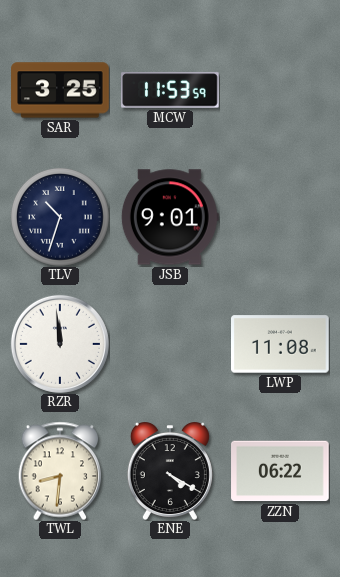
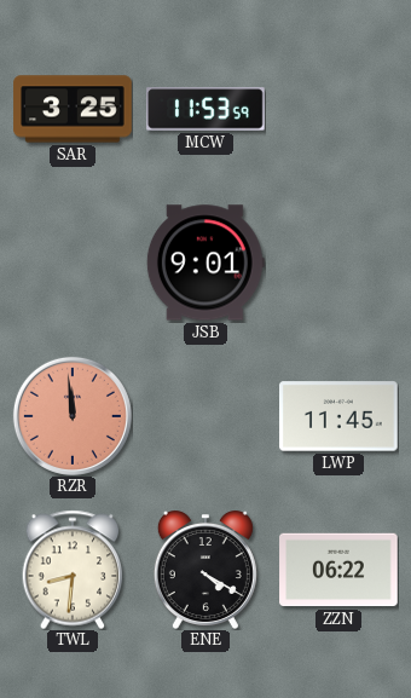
TLV: 10:33 -> none (60, 217)
RZR dial: white -> salmon (73, 416)
LWP: 11:08 -> 11:45 (340, 416)
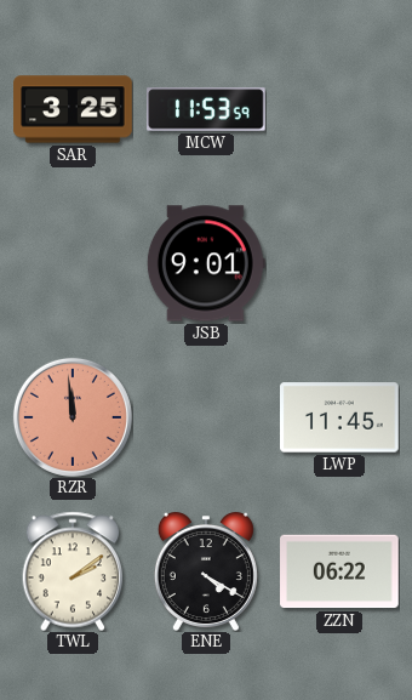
TWL: 8:31 -> 2:09 (73, 571)
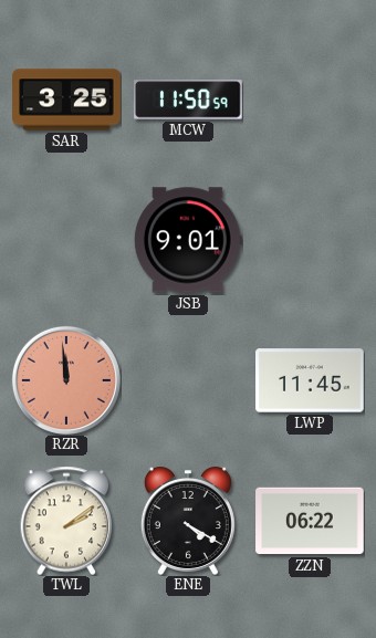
MCW: 11:53 -> 11:50 (189, 100)
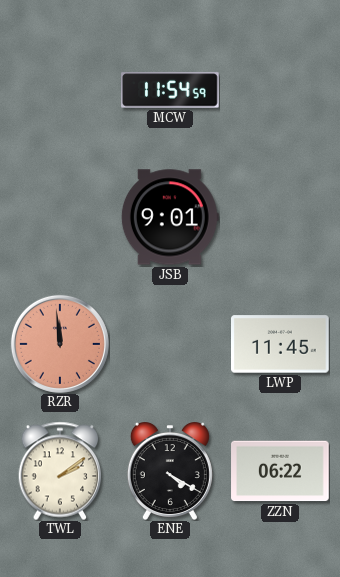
SAR: 3:25 -> none (66, 100)
MCW: 11:50 -> 11:54 (171, 90)
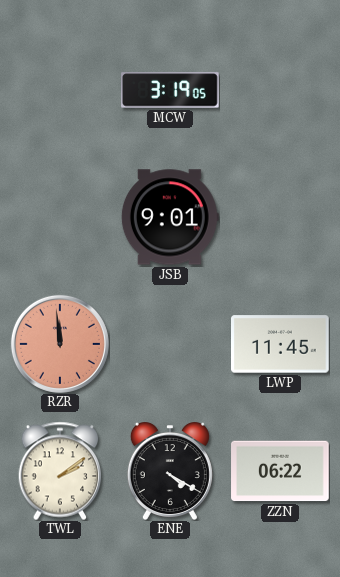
MCW: 11:54 -> 3:19 (171, 90)
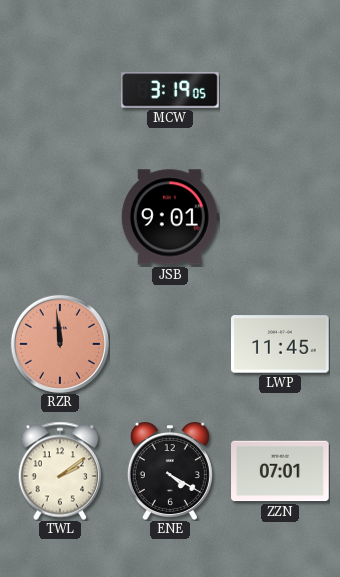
ZZN: 06:22 -> 07:01 (280, 471)
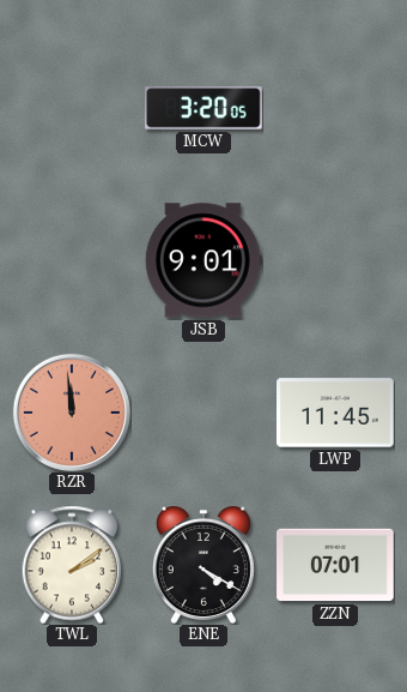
MCW: 3:19 -> 3:20 (205, 108)
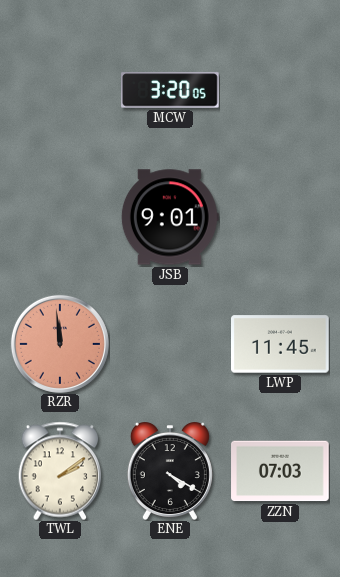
ZZN: 07:01 -> 07:03 (280, 471)
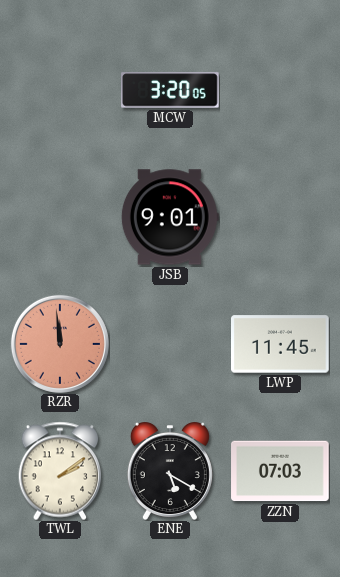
ENE: 4:20 -> 5:20 (170, 471)
